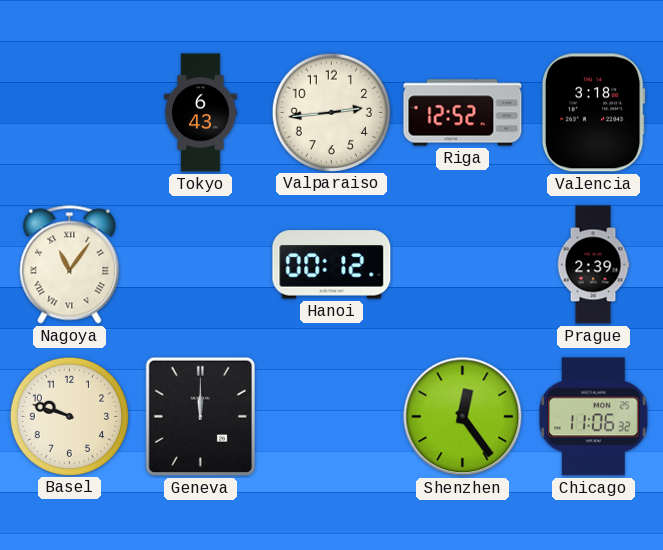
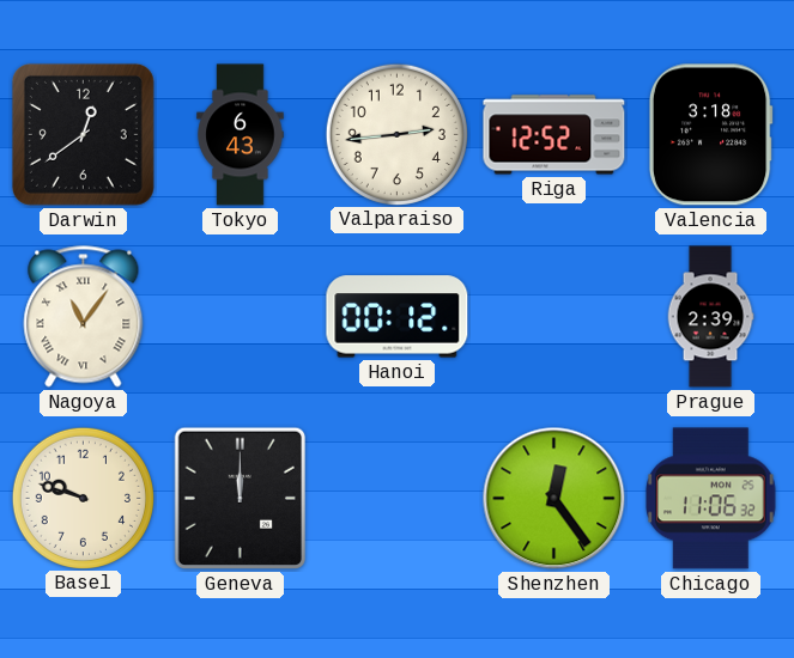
Darwin: none -> 12:39 (83, 134)
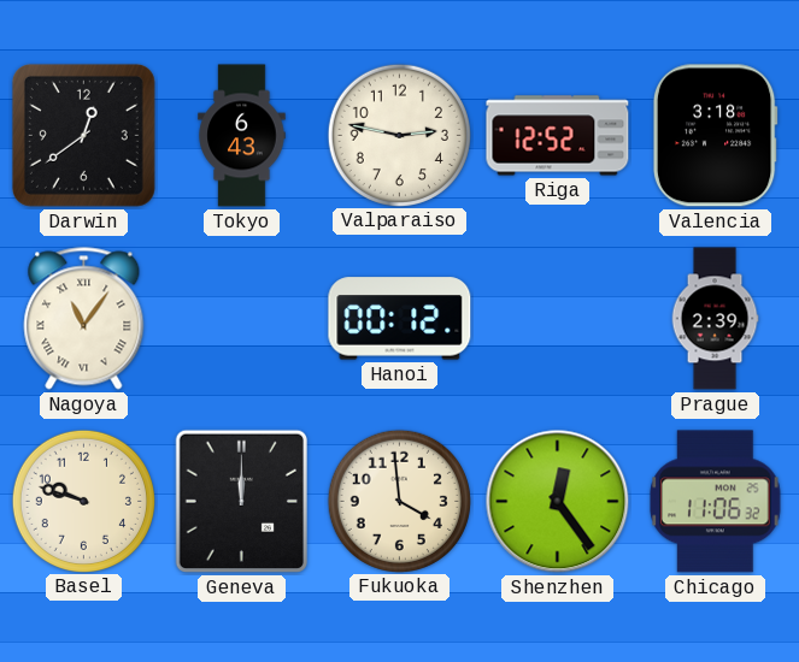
Valparaiso: 2:44 -> 2:47 (399, 135)
Fukuoka: none -> 3:59 (399, 501)
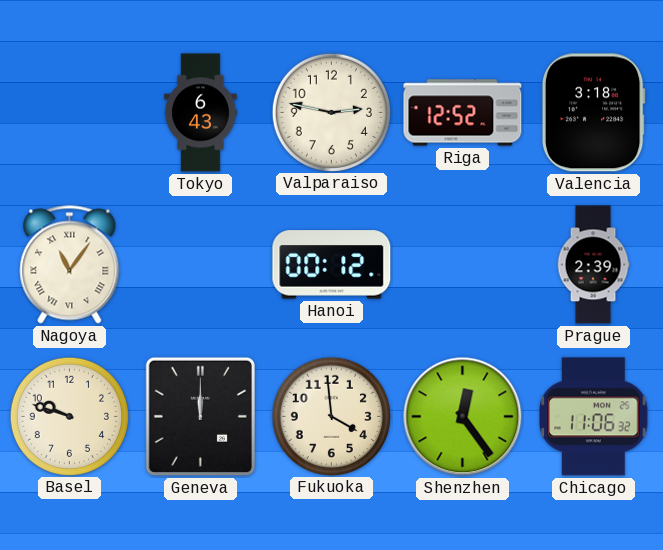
Darwin: 12:39 -> none (83, 135)
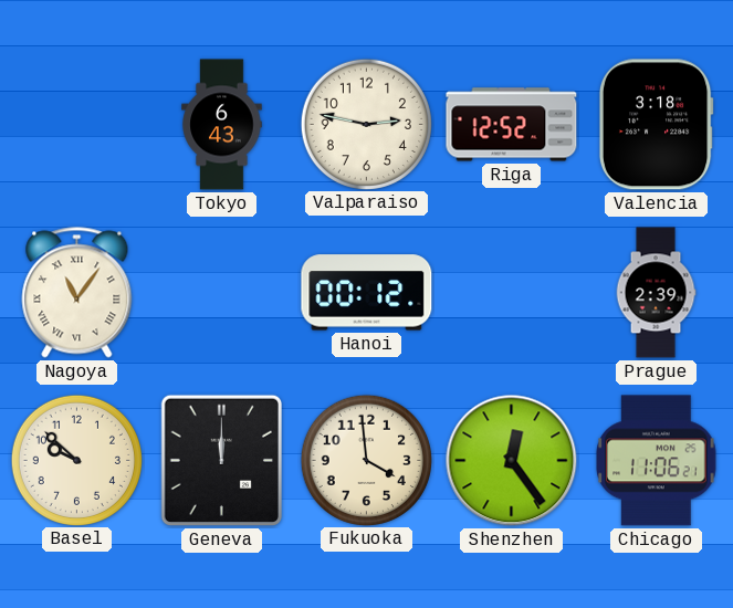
Basel: 9:48 -> 9:52 (76, 460)
Chicago: 11:06:32 -> 11:06:21 (657, 461)
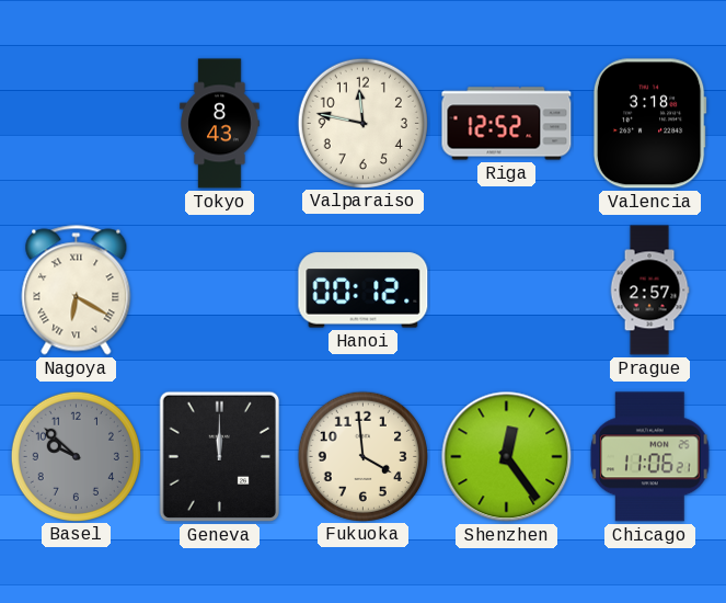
Tokyo: 6:43 -> 8:43 (220, 124)
Valparaiso: 2:47 -> 11:47 (362, 123)
Nagoya: 11:06 -> 6:20 (77, 291)
Prague: 2:39 -> 2:57 (649, 291)
Basel dial: cream -> grey (76, 456)
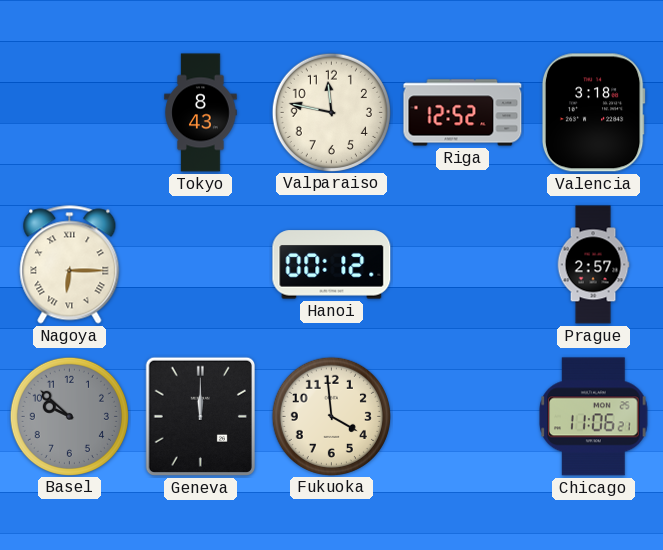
Nagoya: 6:20 -> 6:15 (70, 265)
Shenzhen: 12:24 -> none (507, 457)
